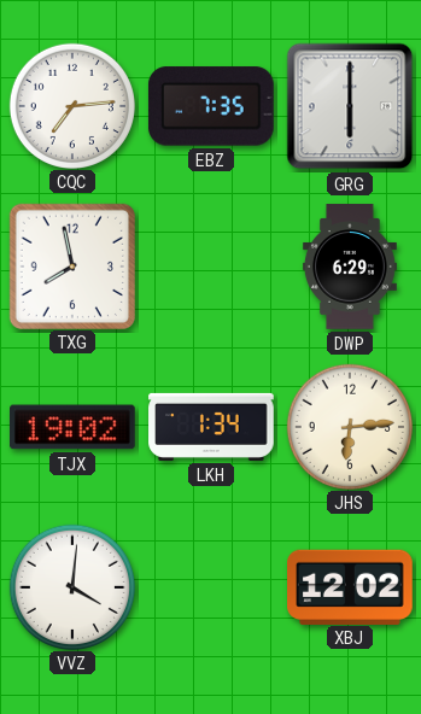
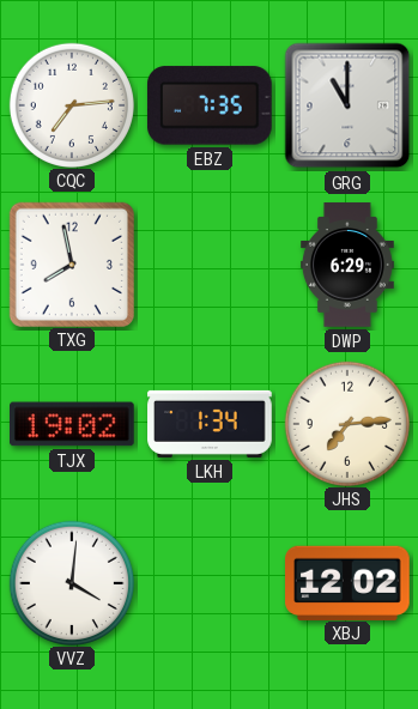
GRG: 6:00 -> 11:00 (347, 105)
JHS: 6:14 -> 7:14 (347, 423)
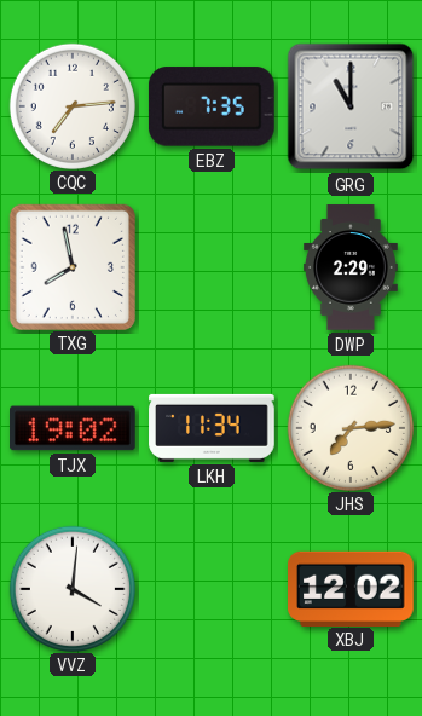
DWP: 6:29 -> 2:29 (351, 267)
LKH: 1:34 -> 11:34 (212, 428)
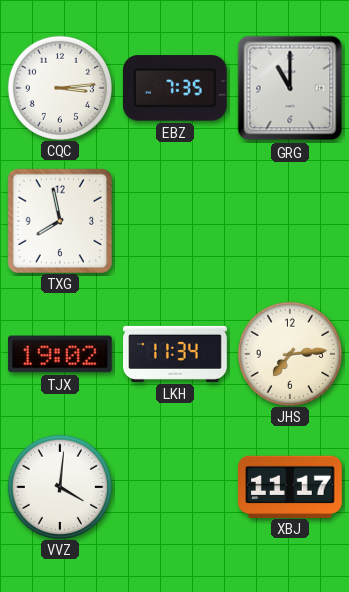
CQC: 7:14 -> 3:14 (60, 87)
DWP: 2:29 -> none (351, 267)
XBJ: 12:02 -> 11:17 (291, 486)
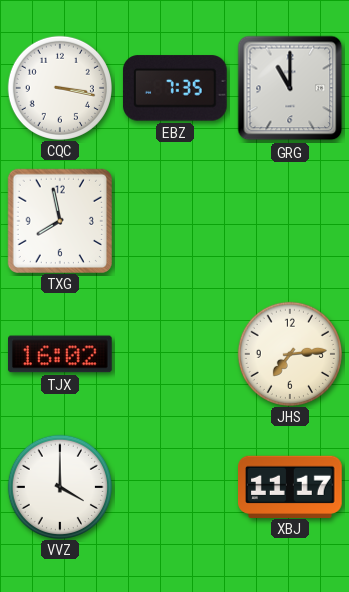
CQC: 3:14 -> 3:17 (60, 87)
TJX: 19:02 -> 16:02 (61, 354)
LKH: 11:34 -> none (175, 354)
VVZ: 4:01 -> 4:00 (60, 486)
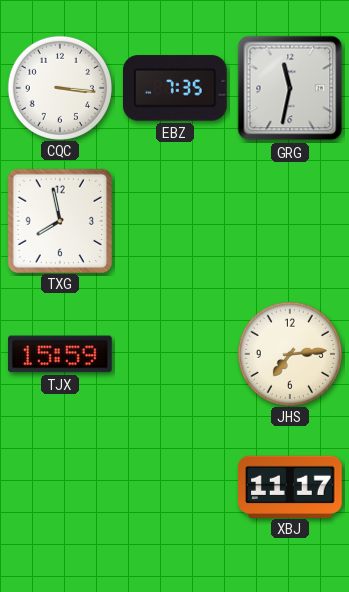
CQC: 3:17 -> 3:16 (60, 87)
GRG: 11:00 -> 11:32 (290, 88)
TJX: 16:02 -> 15:59 (61, 354)
VVZ: 4:00 -> none (60, 486)
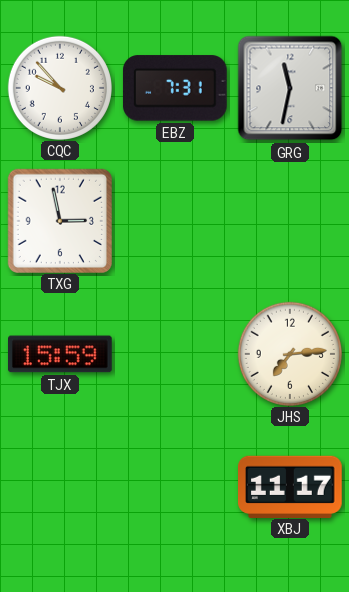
CQC: 3:16 -> 9:53 (60, 87)
EBZ: 7:35 -> 7:31 (175, 88)
TXG: 7:58 -> 2:58 (59, 220)
